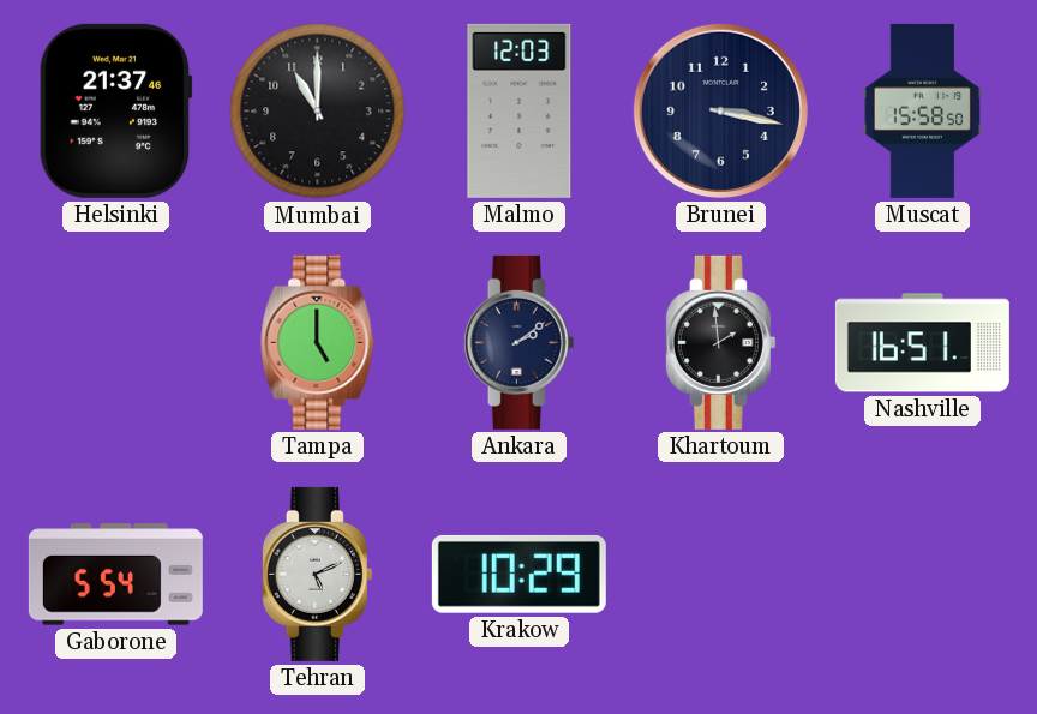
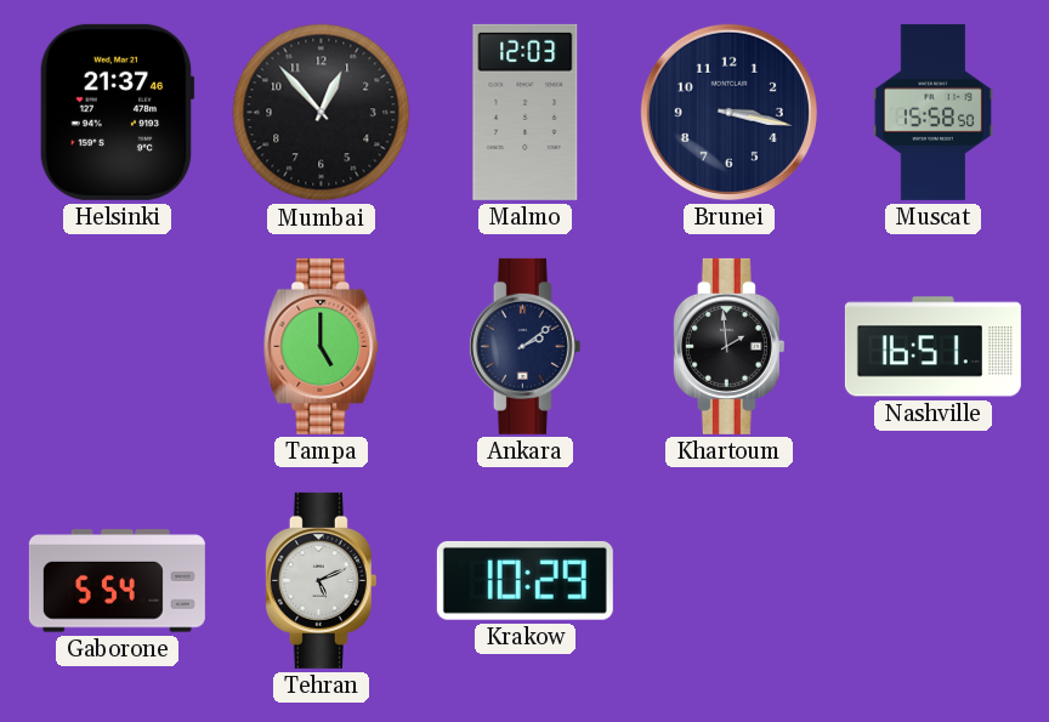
Mumbai: 11:00 -> 12:53 (322, 113)
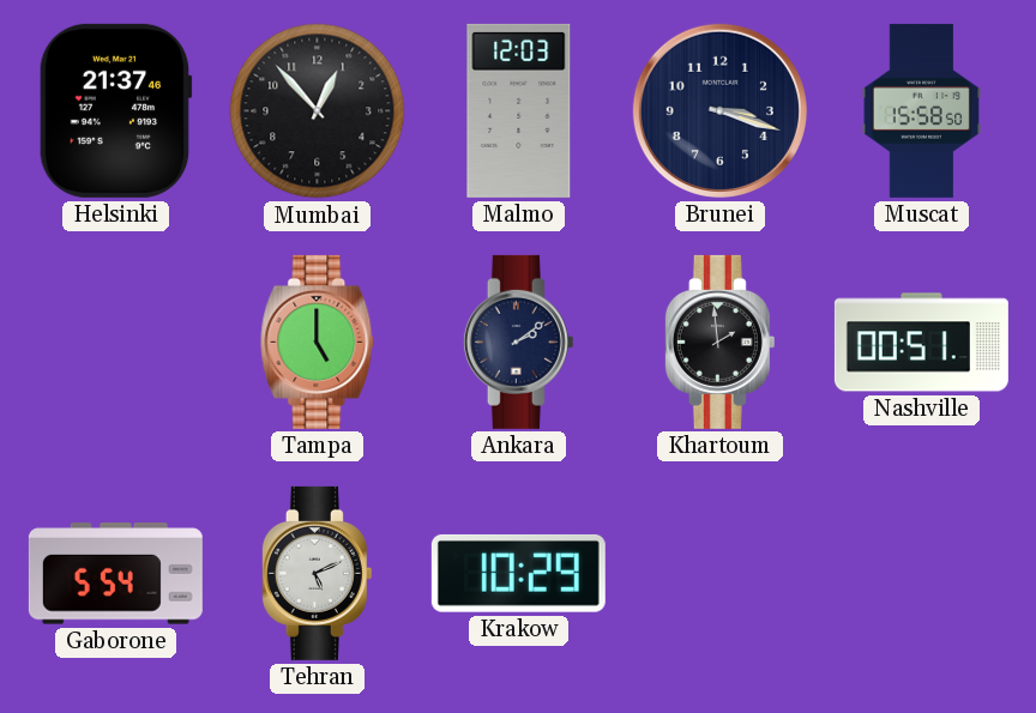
Brunei: 3:17 -> 3:18 (719, 110)
Nashville: 16:51 -> 00:51 (921, 343)
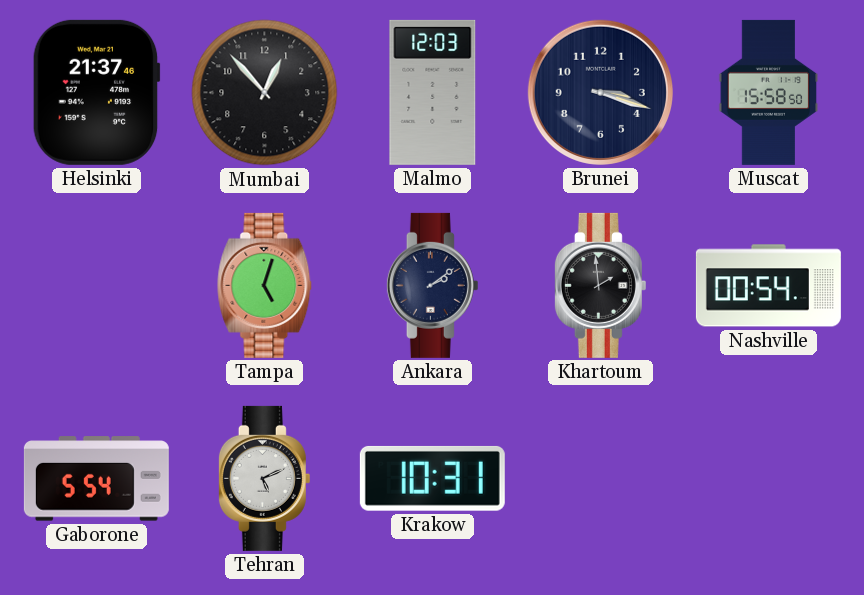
Tampa: 5:00 -> 5:03 (265, 285)
Nashville: 00:51 -> 00:54 (768, 286)
Krakow: 10:29 -> 10:31 (432, 478)
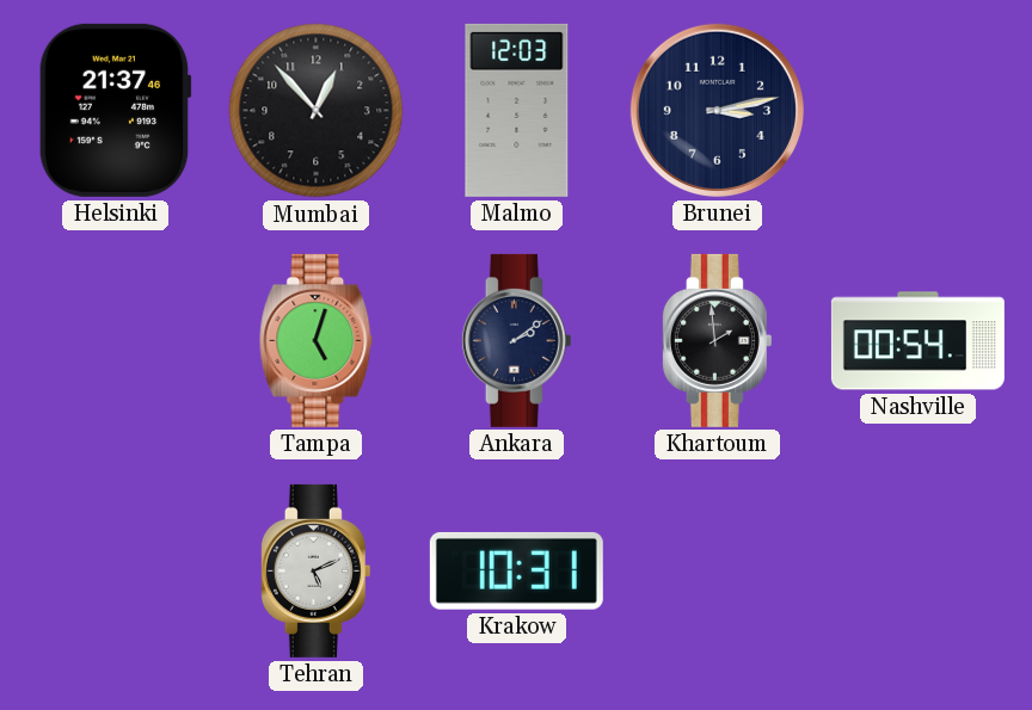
Brunei: 3:18 -> 3:13 (717, 110)
Muscat: 15:58 -> none (769, 92)
Gaborone: 5:54 -> none (96, 479)
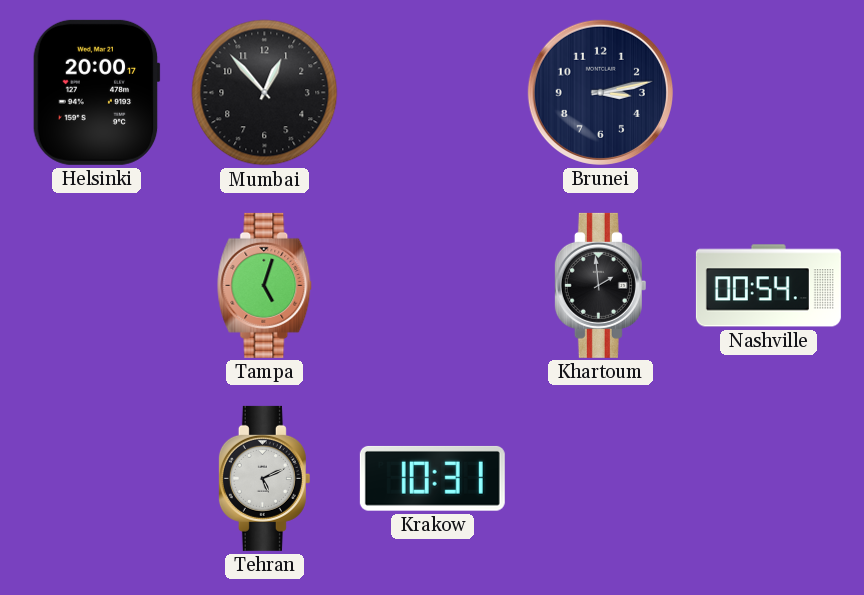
Helsinki: 21:37 -> 20:00 (96, 92)
Malmo: 12:03 -> none (517, 110)
Ankara: 2:09 -> none (516, 340)
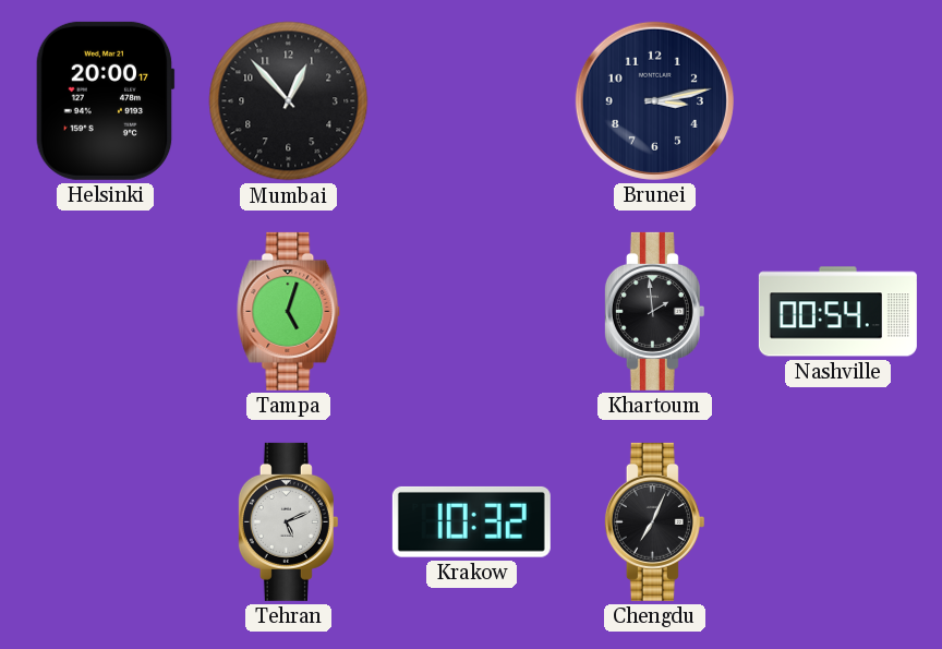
Krakow: 10:31 -> 10:32 (471, 521)
Chengdu: none -> 7:04 (654, 521)
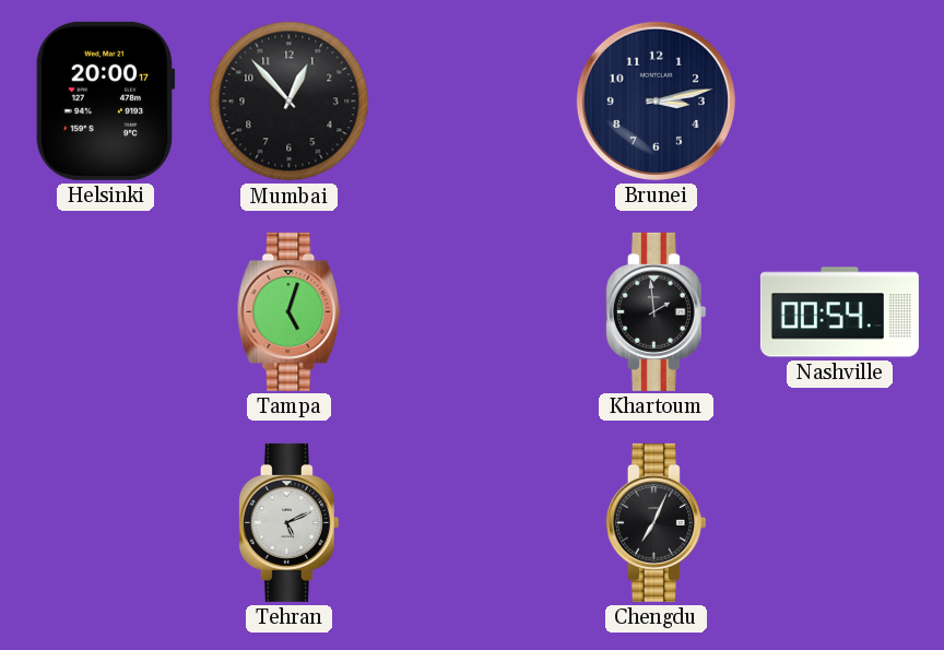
Krakow: 10:32 -> none (471, 521)
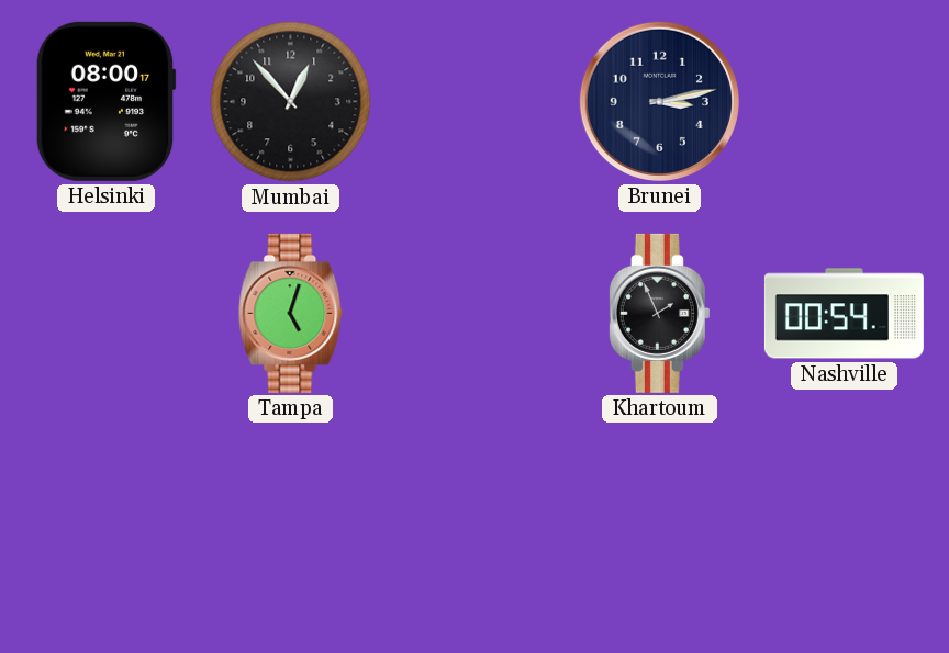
Helsinki: 20:00 -> 08:00 (105, 101)
Khartoum: 1:59 -> 1:56 (659, 313)
Tehran: 5:11 -> none (288, 522)
Chengdu: 7:04 -> none (656, 522)
